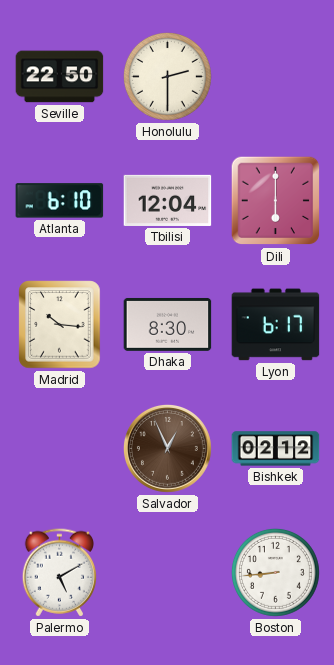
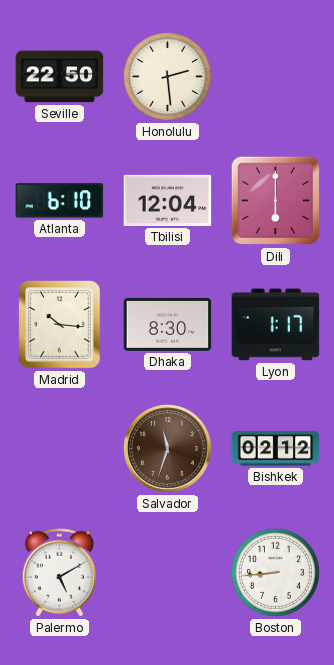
Honolulu: 2:30 -> 2:29 (167, 76)
Lyon: 6:17 -> 1:17 (276, 325)
Salvador: 12:56 -> 11:33 (167, 448)
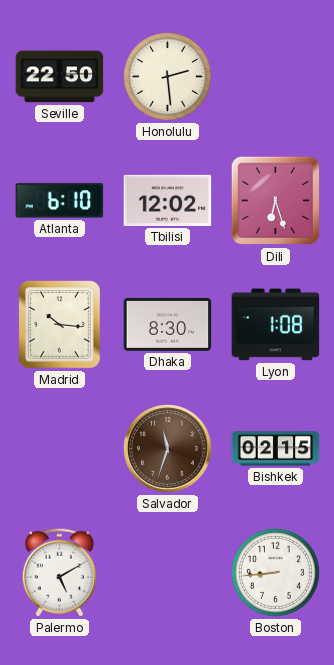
Tbilisi: 12:04 -> 12:02 (168, 200)
Dili: 6:00 -> 6:27 (276, 201)
Lyon: 1:17 -> 1:08 (276, 325)
Bishkek: 02:12 -> 02:15 (276, 449)
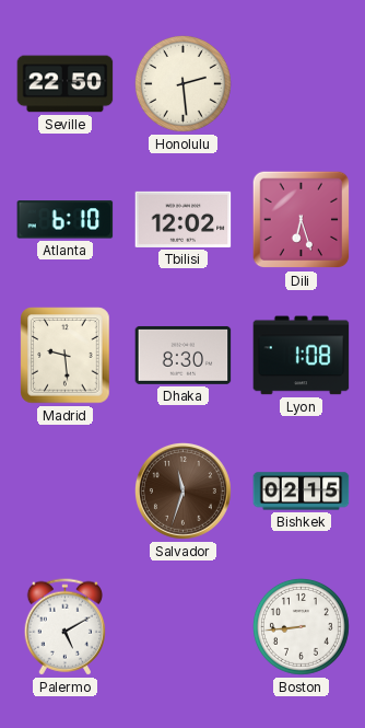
Madrid: 10:16 -> 9:29 (66, 356)
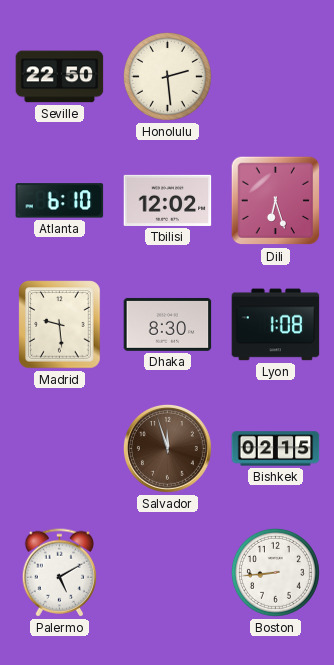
Salvador: 11:33 -> 11:57 (167, 448)
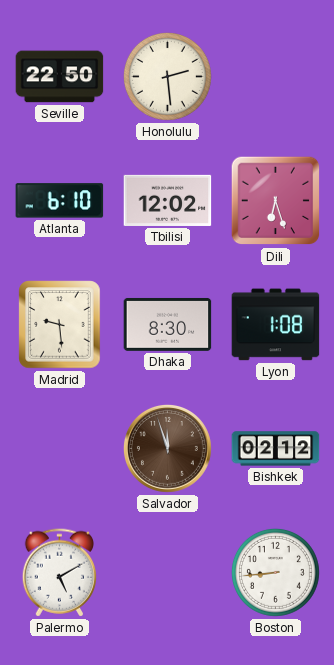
Bishkek: 02:15 -> 02:12 (276, 449)
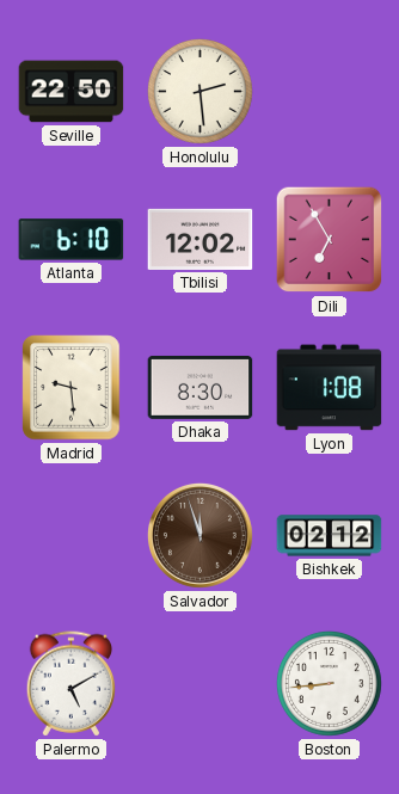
Dili: 6:27 -> 6:55 (330, 240)
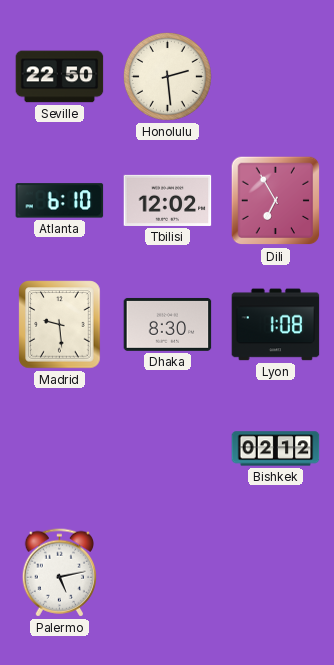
Salvador: 11:57 -> none (199, 535)
Palermo: 5:10 -> 5:13 (60, 573)
Boston: 8:44 -> none (329, 683)
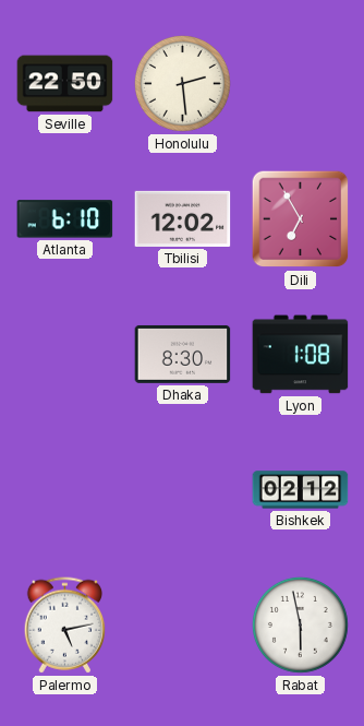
Madrid: 9:29 -> none (60, 325)
Rabat: none -> 5:58 (300, 624)
